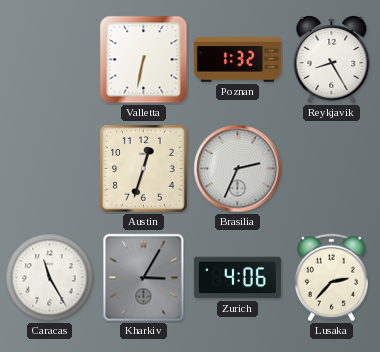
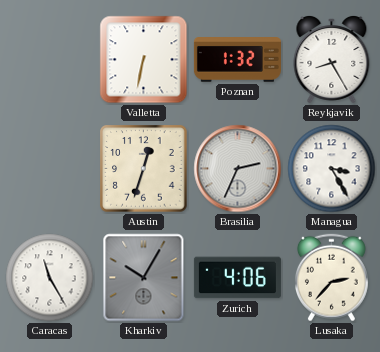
Managua: none -> 3:25 (332, 169)
Kharkiv: 3:05 -> 10:05 (144, 278)
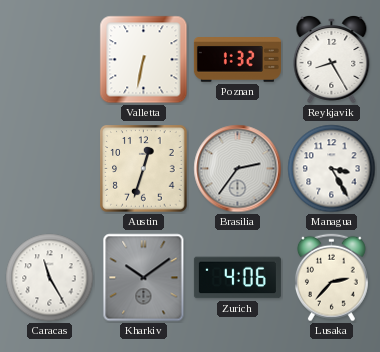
Brasilia: 2:34 -> 2:36 (238, 169)
Kharkiv: 10:05 -> 10:09 (144, 278)
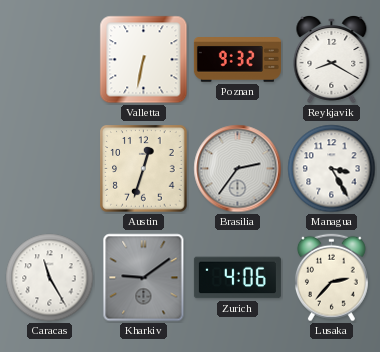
Poznan: 1:32 -> 9:32 (237, 60)
Reykjavik: 8:25 -> 8:20 (332, 59)
Kharkiv: 10:09 -> 9:09 (144, 278)
